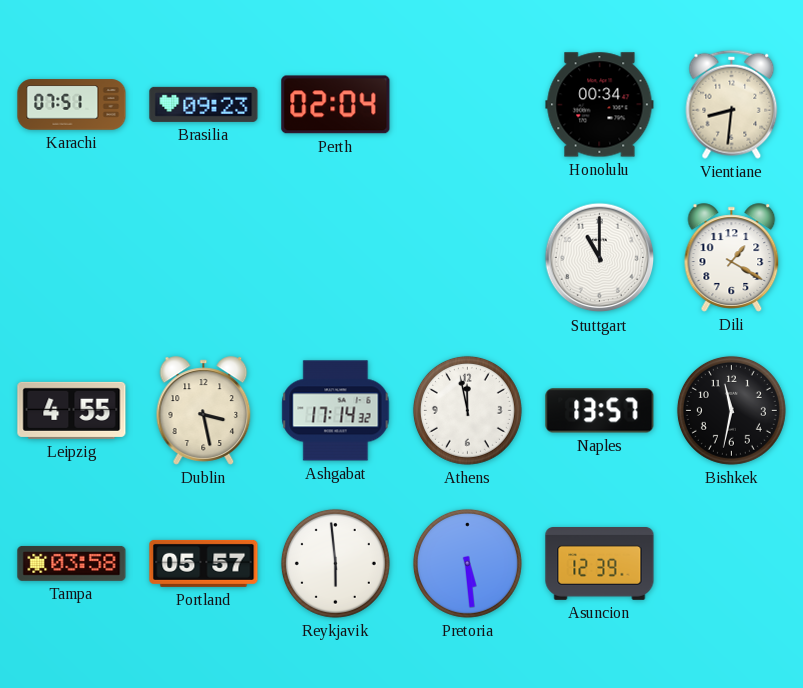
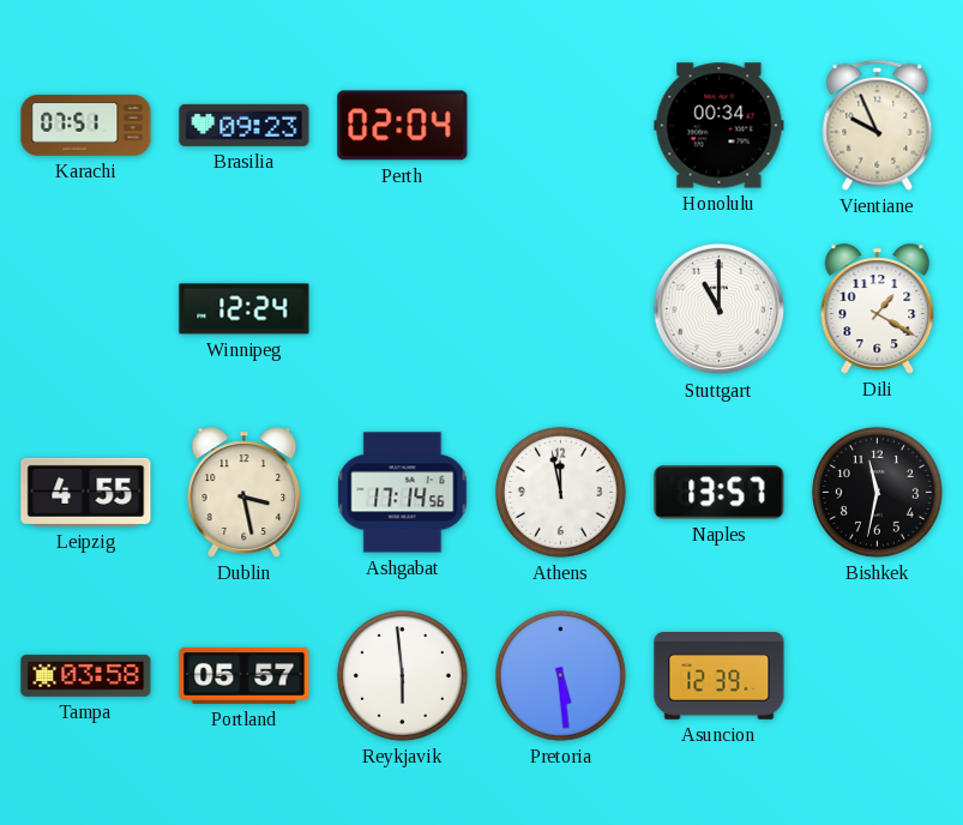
Vientiane: 8:31 -> 9:56 (878, 125)
Winnipeg: none -> 12:24 (245, 309)
Ashgabat: 17:14:32 -> 17:14:56 (403, 493)
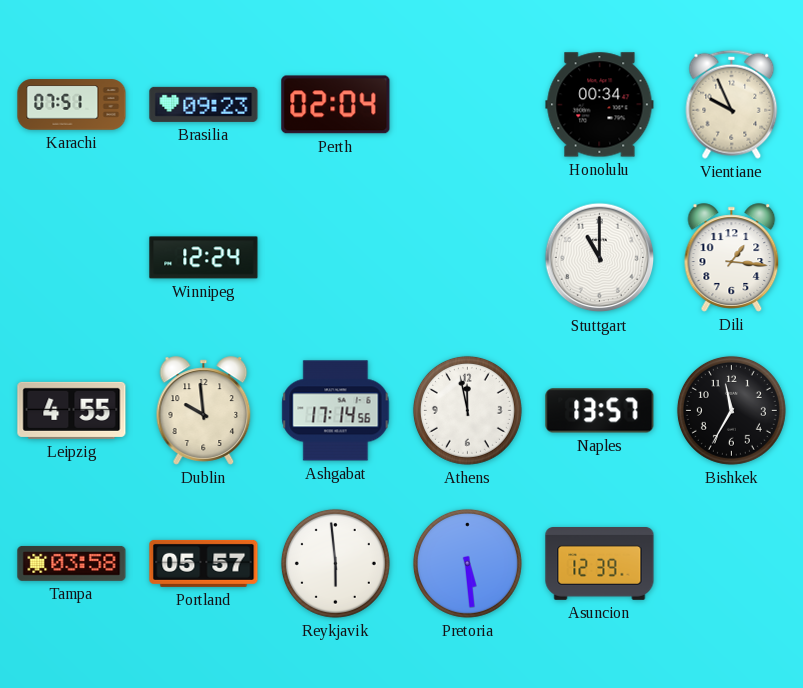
Dili: 1:20 -> 1:16 (732, 258)
Dublin: 3:28 -> 9:59 (204, 411)
Bishkek: 11:32 -> 11:35 (731, 410)
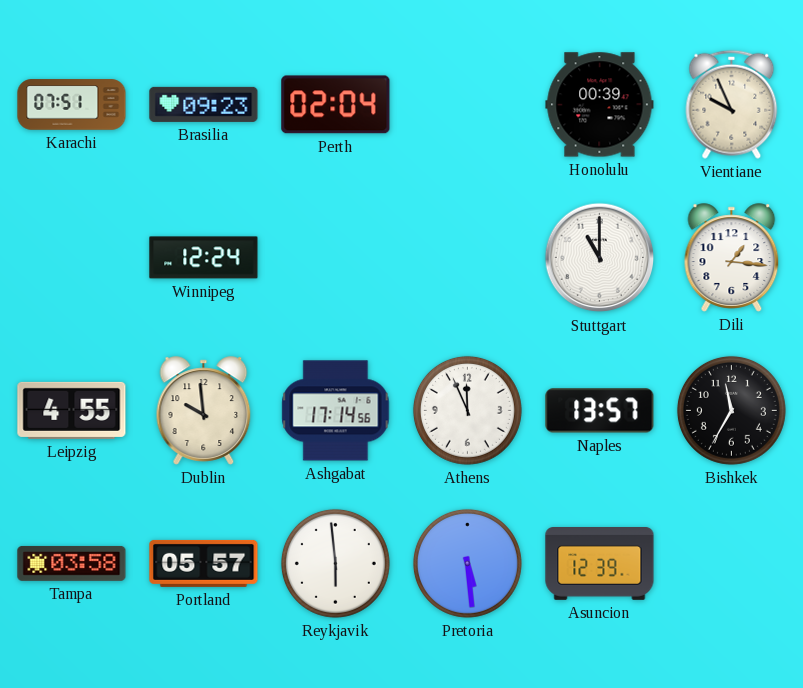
Honolulu: 00:34 -> 00:39 (600, 105)
Athens: 11:58 -> 11:56 (467, 410)
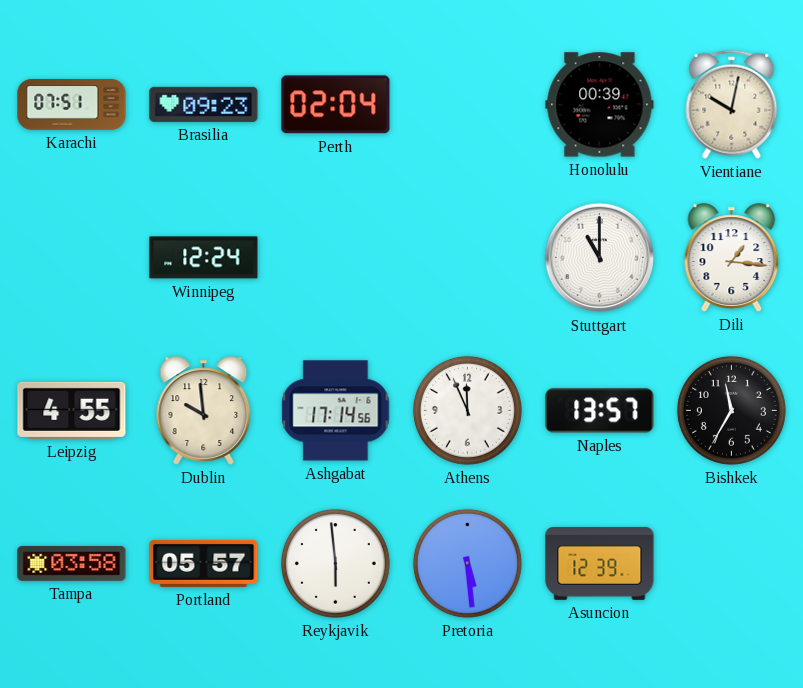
Vientiane: 9:56 -> 10:02 (732, 104)
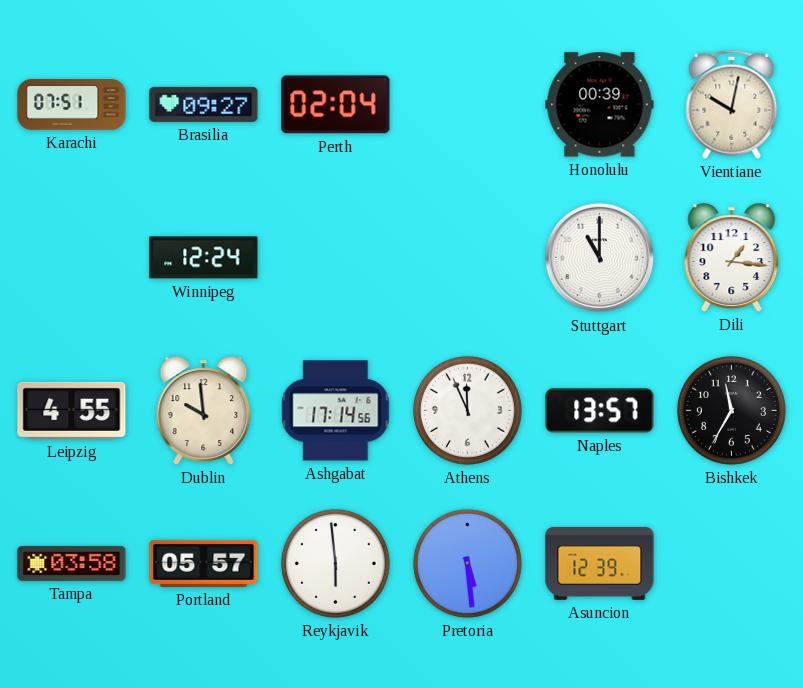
Brasilia: 09:23 -> 09:27 (204, 104)
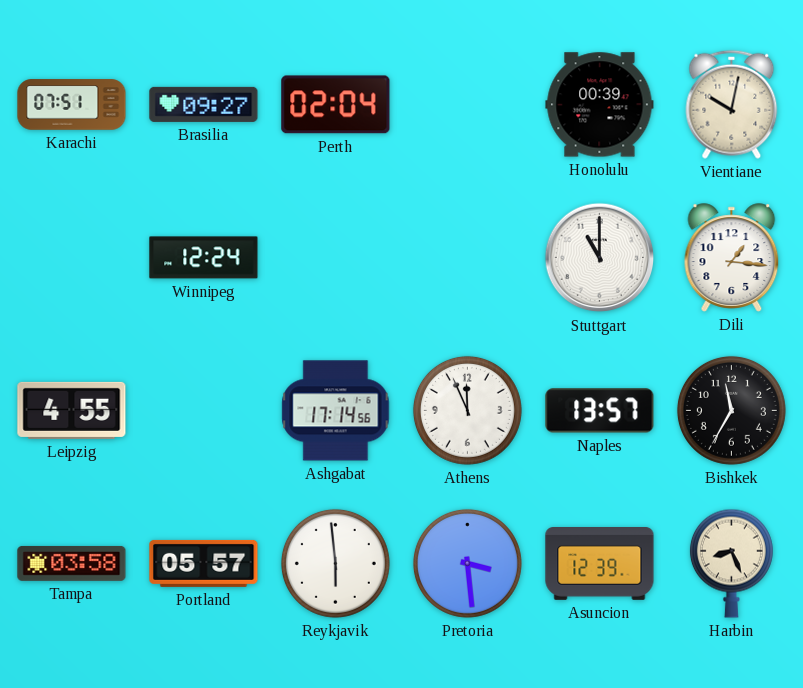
Dublin: 9:59 -> none (204, 411)
Pretoria: 5:29 -> 3:29 (467, 563)
Harbin: none -> 8:26 (731, 563)
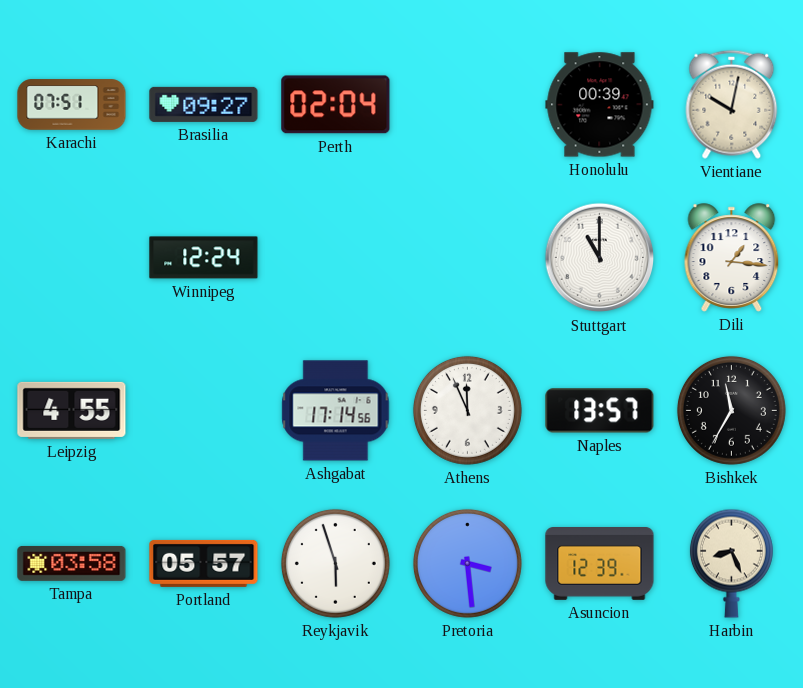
Reykjavik: 5:59 -> 5:57 (335, 563)
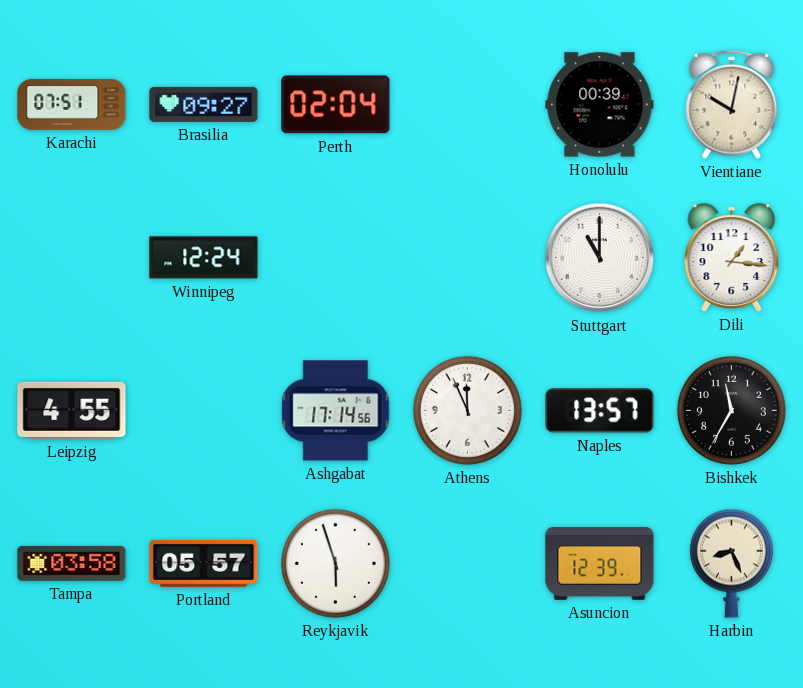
Pretoria: 3:29 -> none (467, 563)
